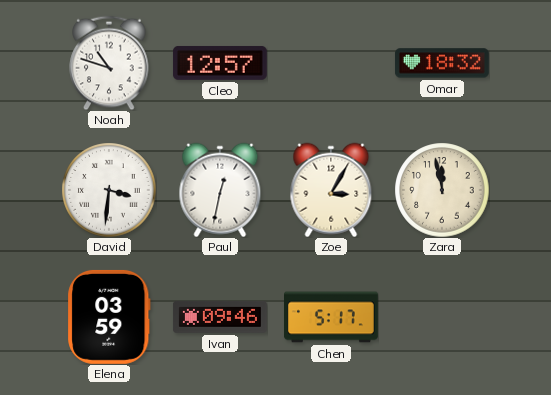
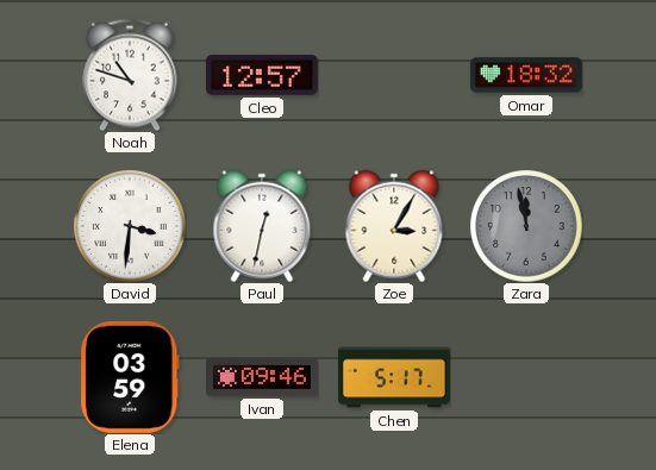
Zara dial: cream -> grey (526, 226)
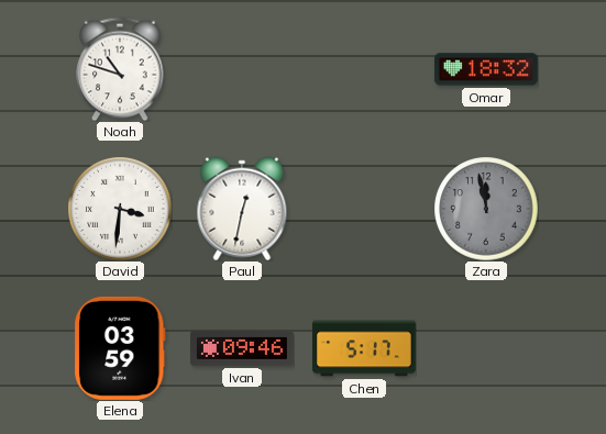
Cleo: 12:57 -> none (262, 75)
Zoe: 3:05 -> none (394, 226)
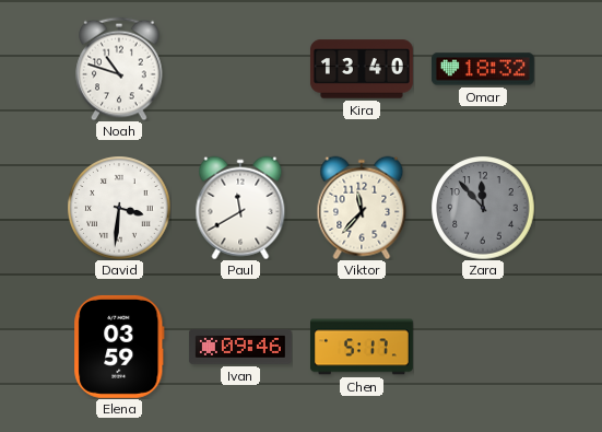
Kira: none -> 13:40 (362, 69)
Paul: 12:32 -> 11:40 (240, 208)
Viktor: none -> 11:37 (362, 208)
Zara: 11:58 -> 11:53 (483, 208)
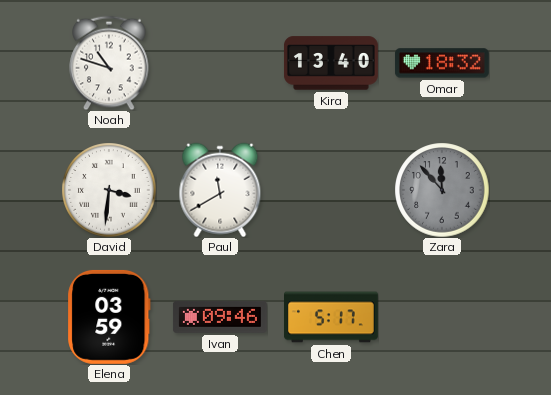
Viktor: 11:37 -> none (362, 208)
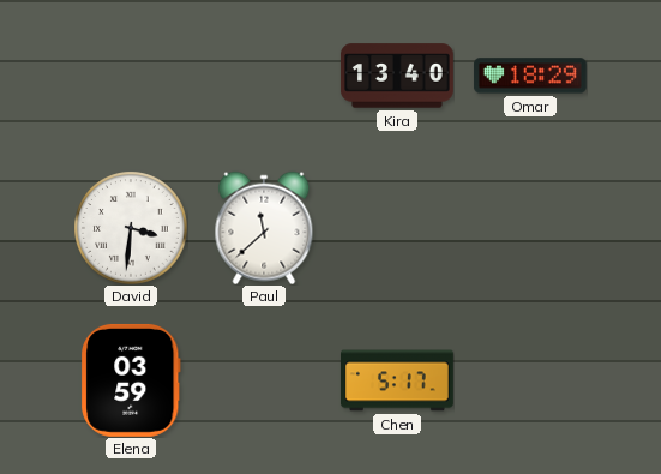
Noah: 10:48 -> none (109, 63)
Omar: 18:32 -> 18:29 (530, 76)
Paul: 11:40 -> 11:38 (264, 228)
Zara: 11:53 -> none (442, 190)
Ivan: 09:46 -> none (220, 317)
